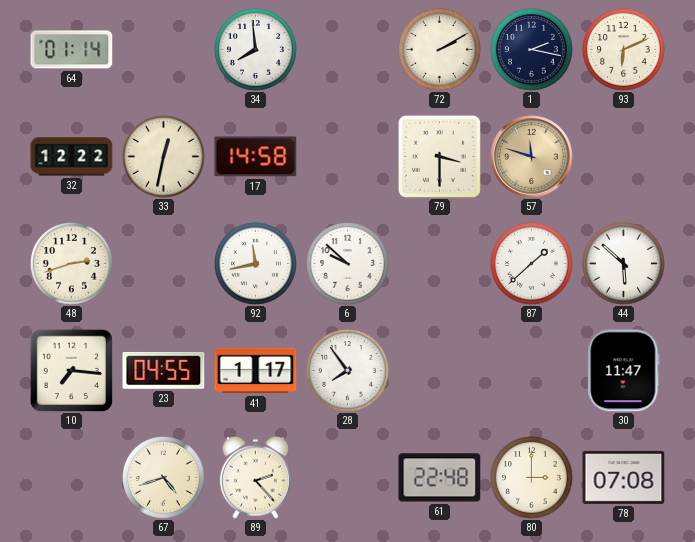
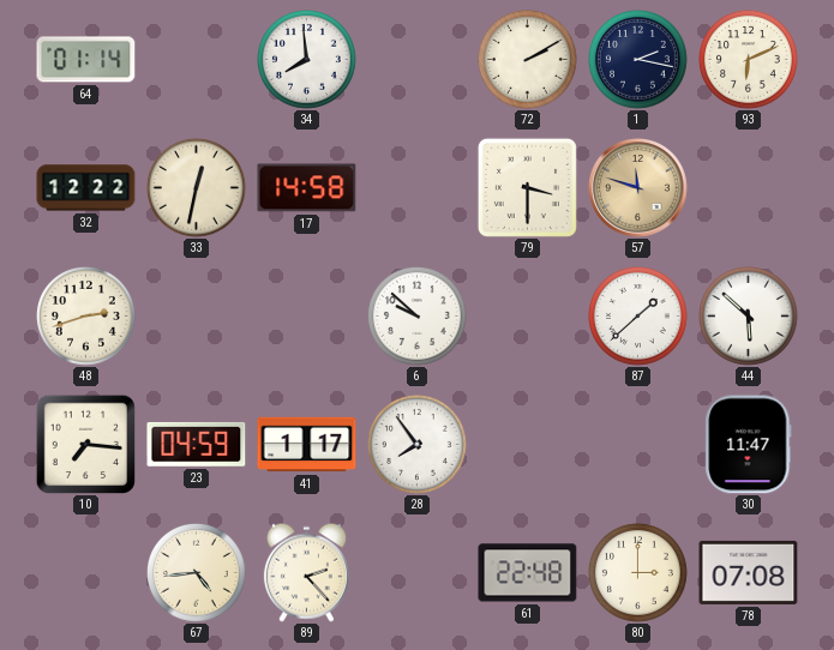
92: 11:43 -> none (256, 264)
23: 04:55 -> 04:59 (197, 444)
67: 4:42 -> 4:44 (197, 573)
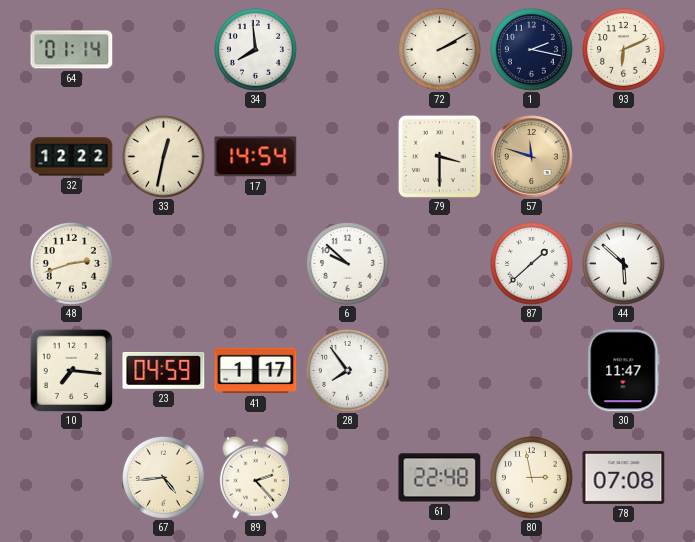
17: 14:58 -> 14:54 (256, 157)
80: 3:00 -> 2:58 (532, 478)
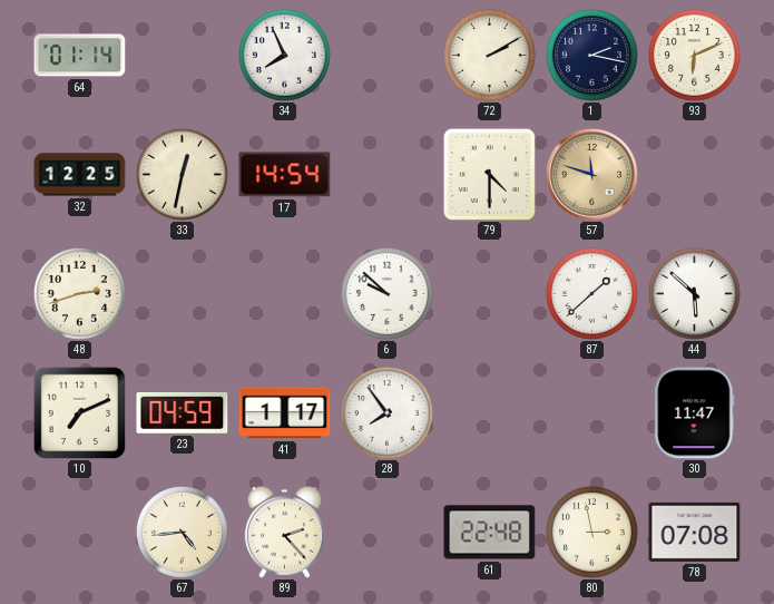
34: 7:59 -> 7:56 (285, 56)
32: 12:22 -> 12:25 (80, 175)
79: 3:30 -> 4:30 (489, 174)
10: 7:16 -> 7:11 (79, 412)
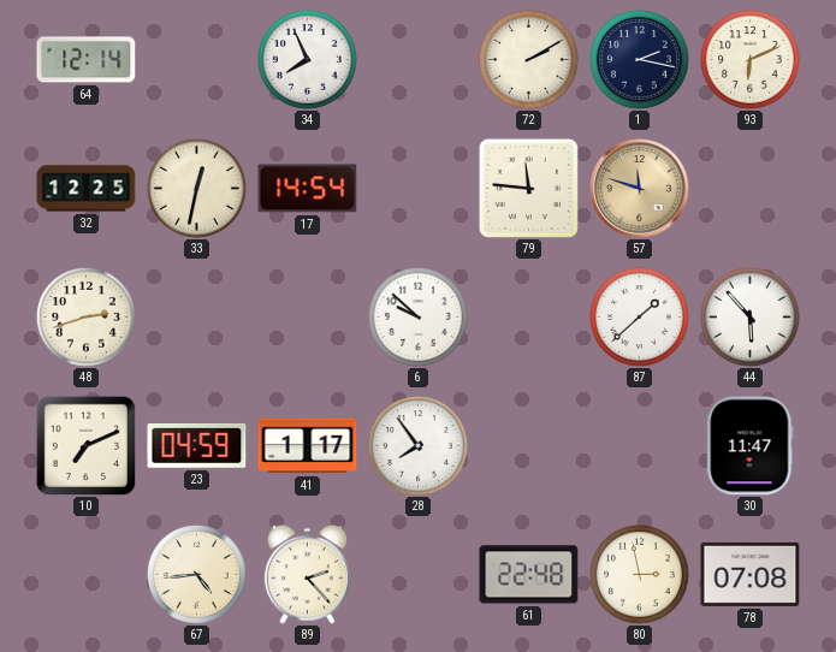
64: 01:14 -> 12:14 (87, 60)
79: 4:30 -> 11:46 (528, 188)
44: 5:52 -> 5:53 (751, 318)
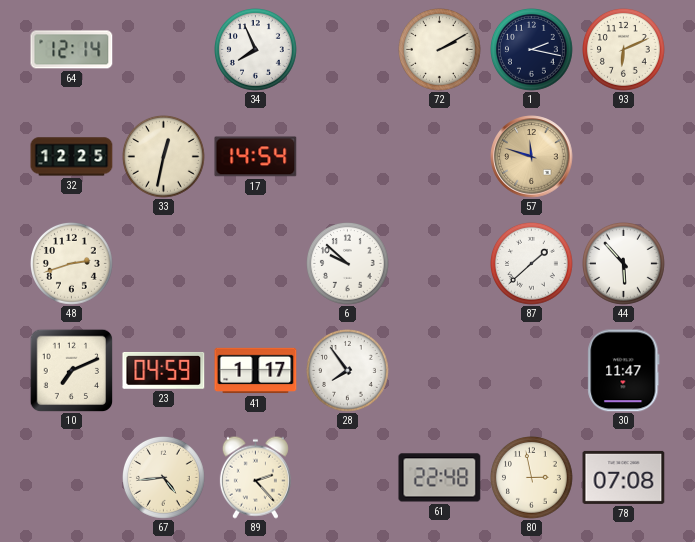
79: 11:46 -> none (528, 188)
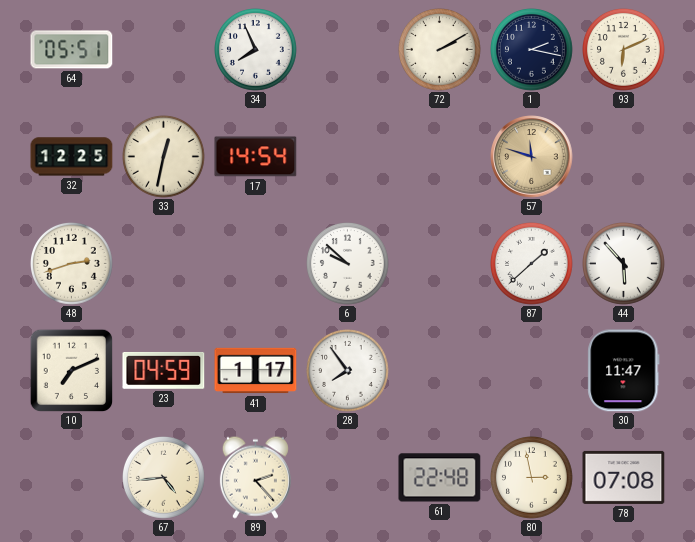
64: 12:14 -> 05:51 (72, 50)
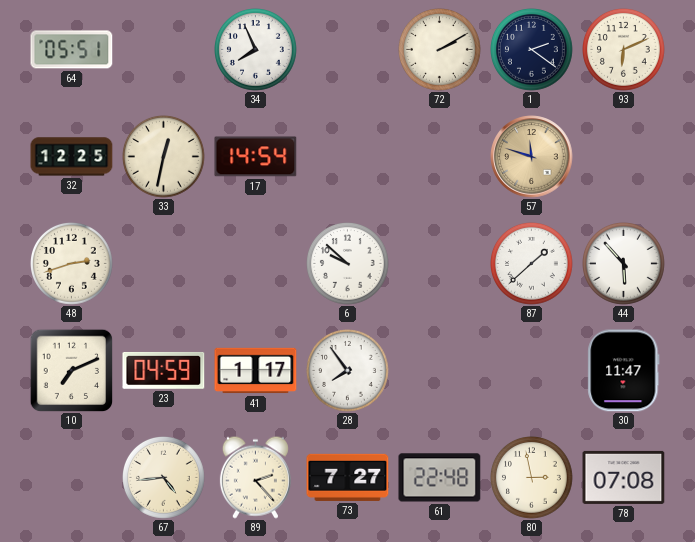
1: 2:17 -> 2:21 (532, 50)
73: none -> 7:27 (348, 477)
